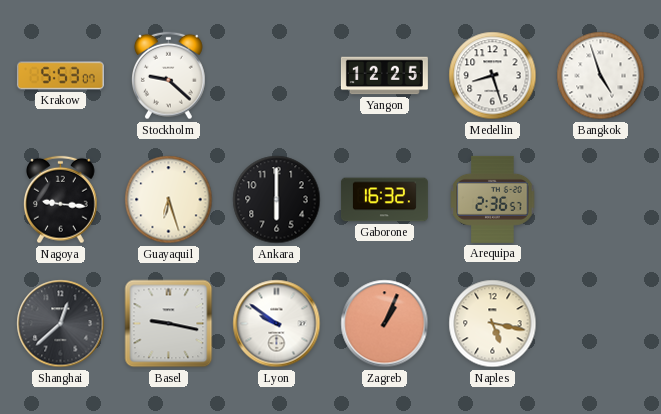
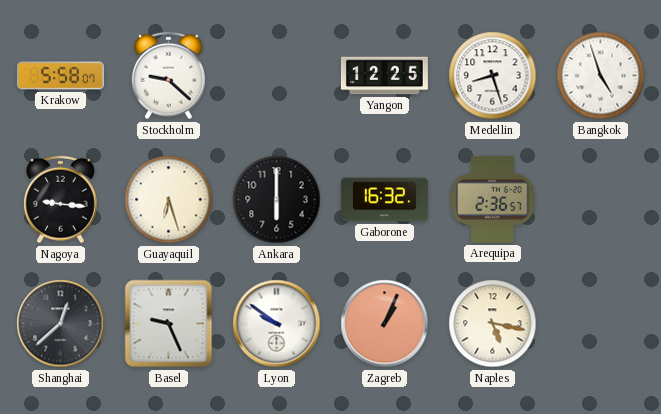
Krakow: 5:53 -> 5:58 (60, 76)
Basel: 9:17 -> 9:26 (169, 324)
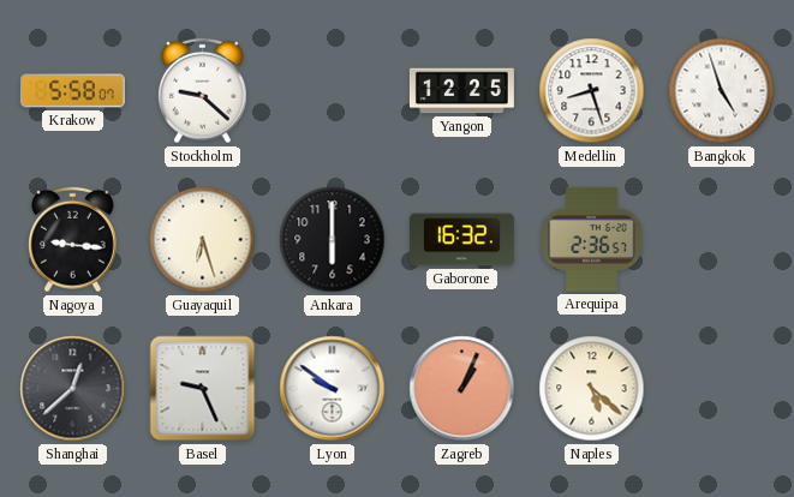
Naples: 5:17 -> 5:22 (592, 389)
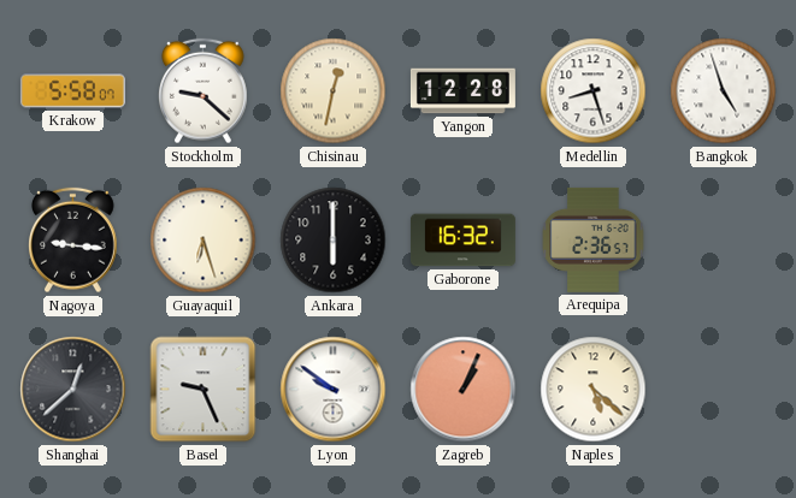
Chisinau: none -> 12:32 (334, 91)
Yangon: 12:25 -> 12:28 (462, 91)
